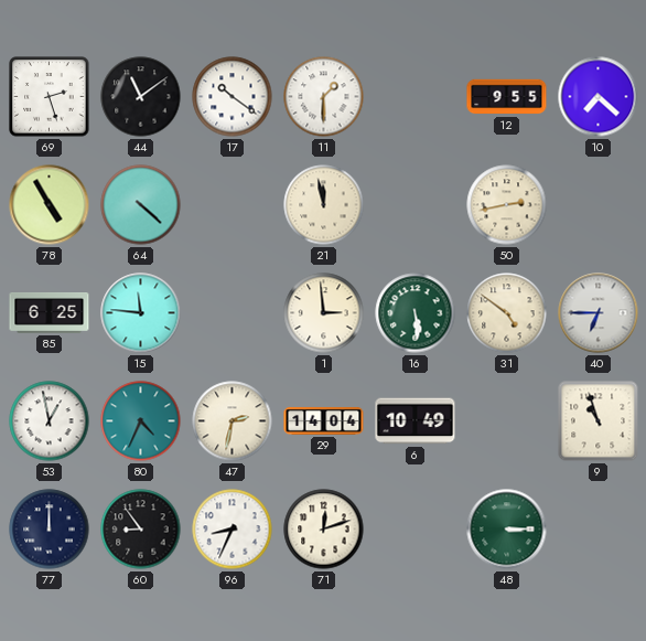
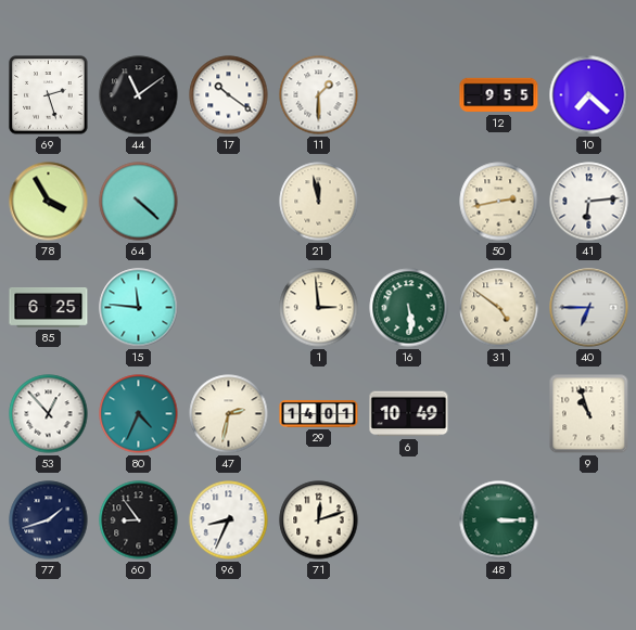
78: 4:55 -> 3:55 (49, 202)
41: none -> 6:14 (589, 202)
53: 12:58 -> 12:53 (49, 414)
29: 14:04 -> 14:01 (319, 413)
77: 12:00 -> 1:42 (49, 520)
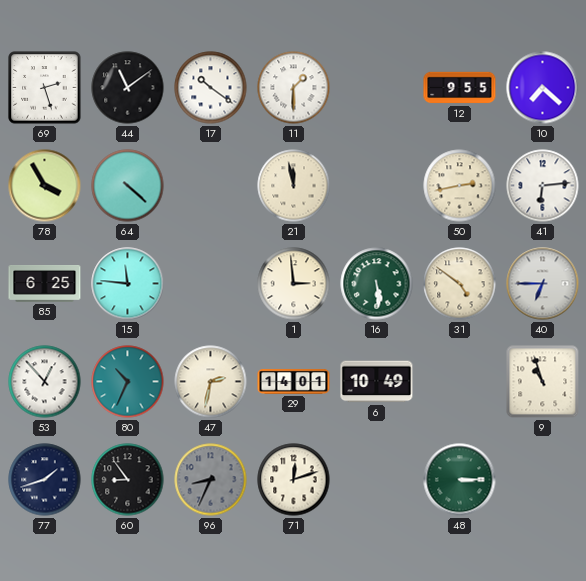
80: 4:34 -> 10:34 (128, 382)
96 dial: white -> grey (211, 480)
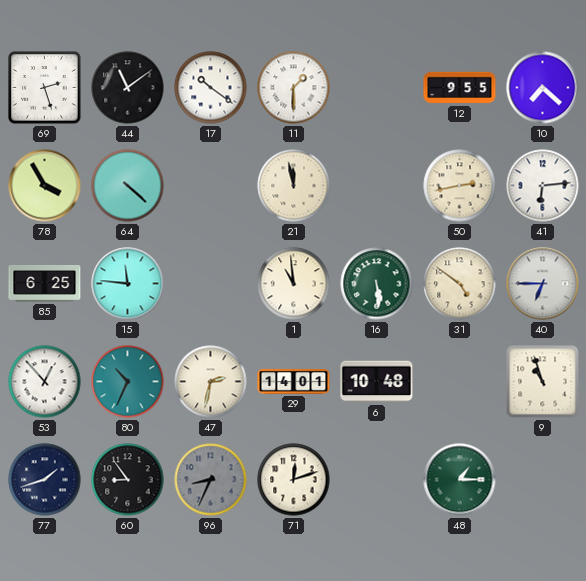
1: 2:59 -> 10:59 (294, 284)
6: 10:49 -> 10:48 (377, 382)
48: 3:15 -> 1:15 (460, 480)
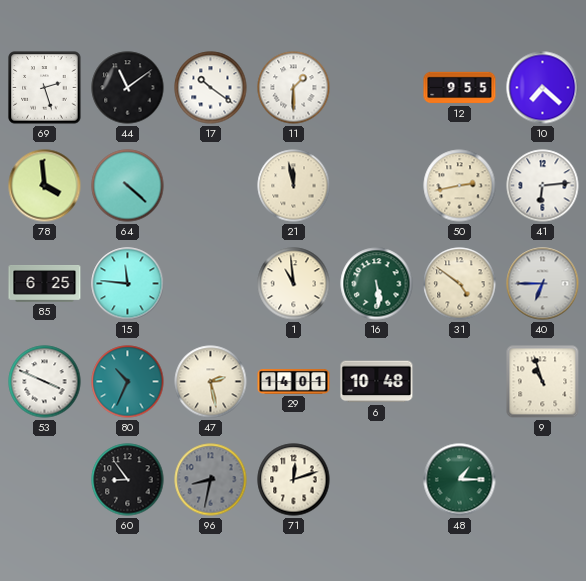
78: 3:55 -> 3:59 (45, 186)
53: 12:53 -> 3:49 (45, 382)
47: 2:32 -> 2:28 (211, 382)
77: 1:42 -> none (45, 480)
96: 8:34 -> 8:32 (211, 480)
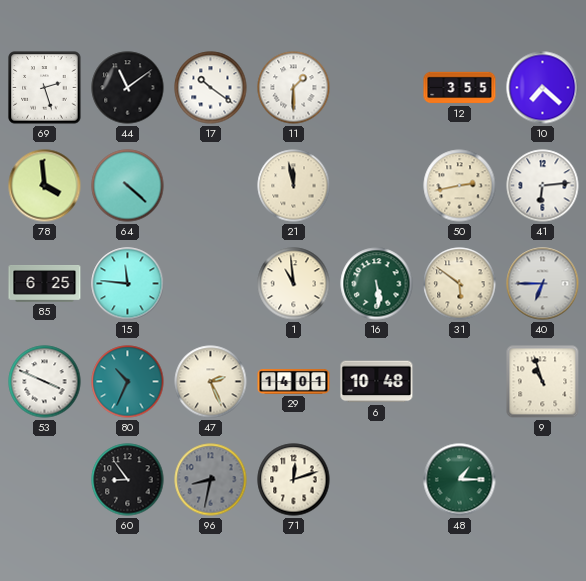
12: 9:55 -> 3:55 (460, 88)
31: 4:51 -> 5:51 (460, 284)
47: 2:28 -> 2:26 (211, 382)
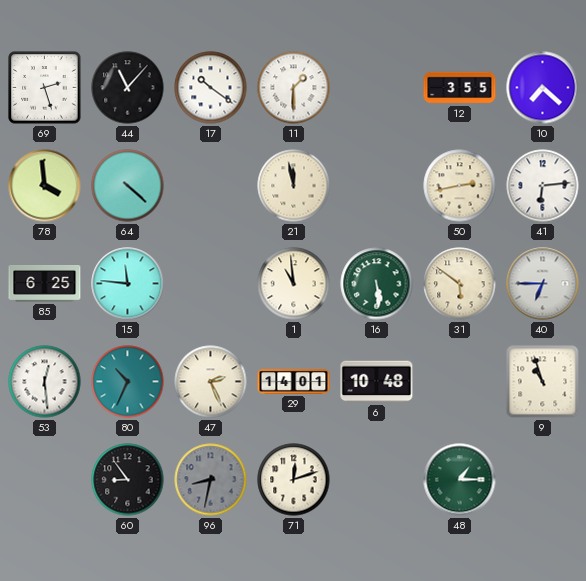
44: 11:09 -> 11:07 (128, 88)
53: 3:49 -> 12:29 (45, 382)
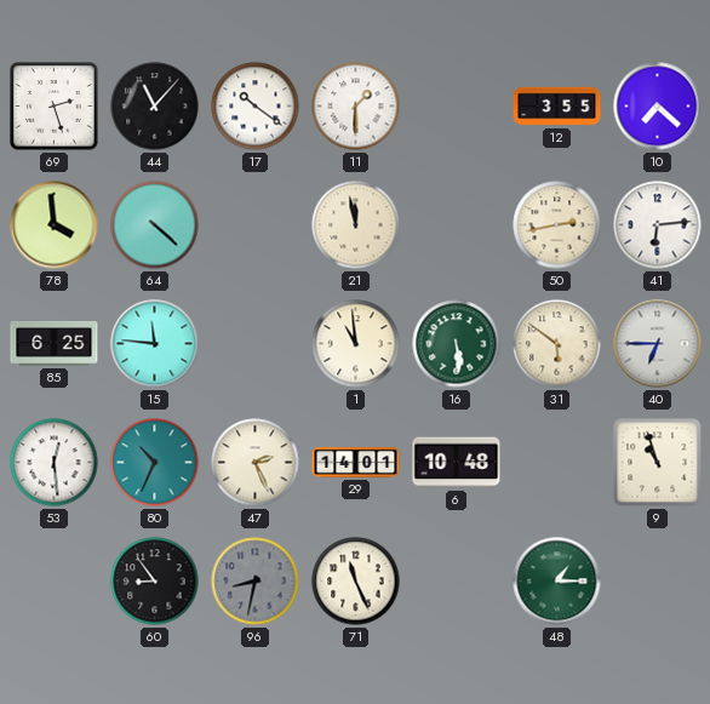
71: 12:12 -> 11:26 (356, 582)
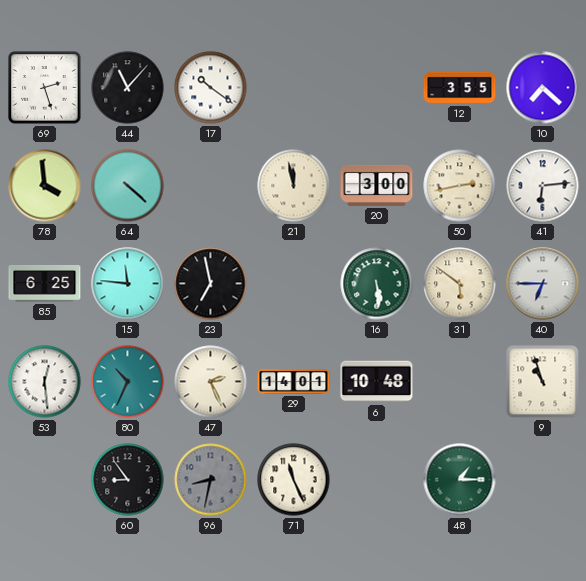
11: 1:30 -> none (356, 107)
20: none -> 3:00 (377, 185)
23: none -> 6:58 (211, 284)
1: 10:59 -> none (356, 344)
